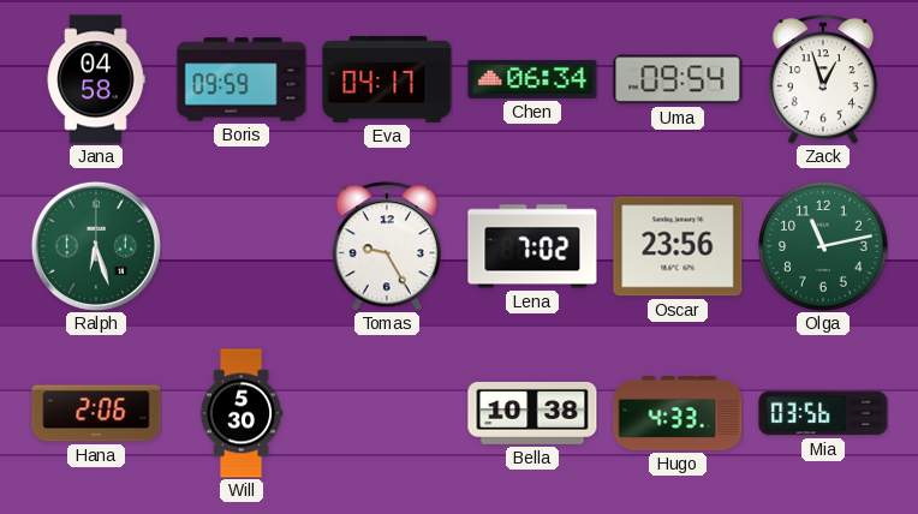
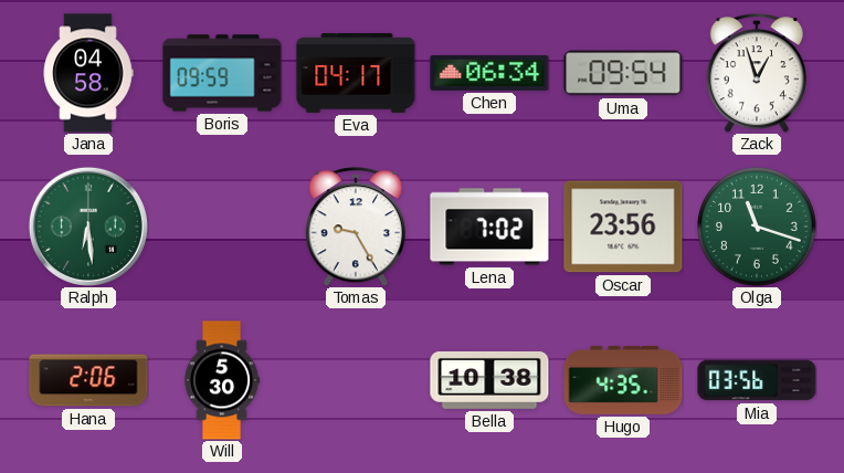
Ralph: 6:27 -> 6:29 (88, 227)
Olga: 11:13 -> 11:18 (757, 227)
Hugo: 4:33 -> 4:35 (623, 380)
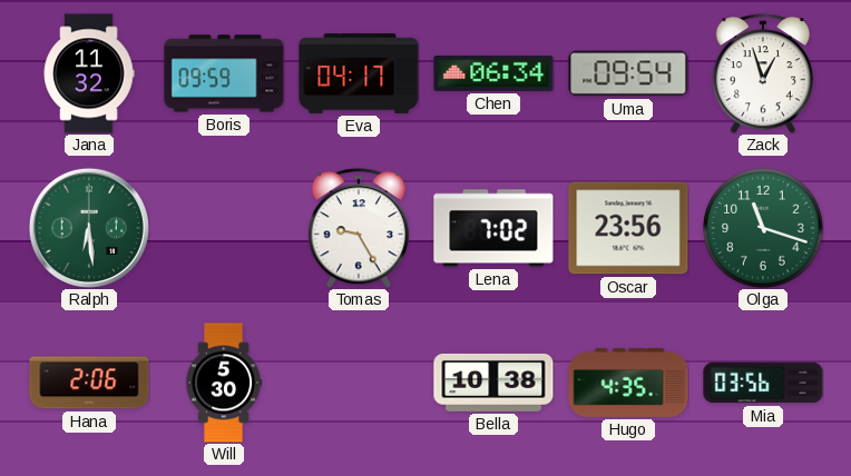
Jana: 04:58 -> 11:32 (89, 73)
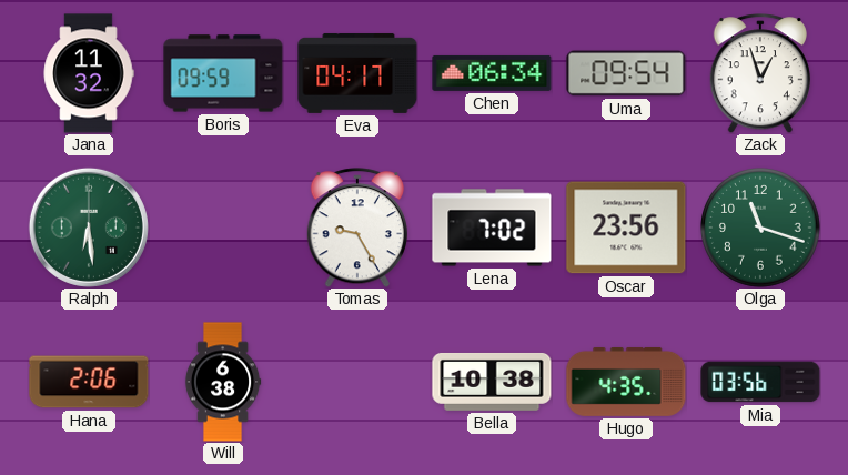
Will: 5:30 -> 6:38 (223, 382)
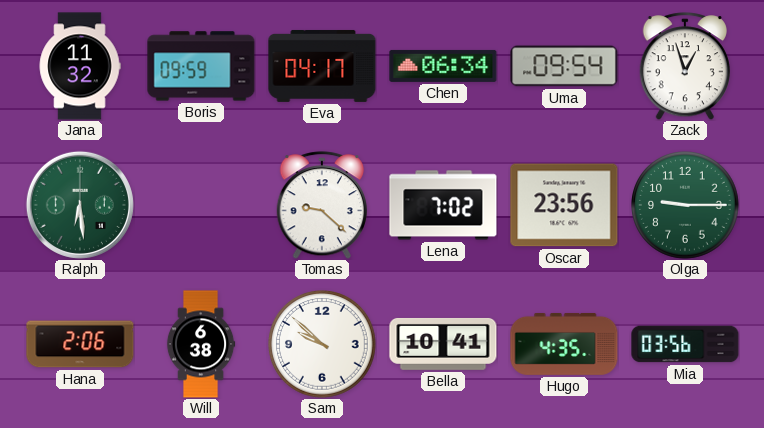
Tomas: 9:25 -> 9:22 (322, 205)
Olga: 11:18 -> 9:15 (685, 205)
Sam: none -> 9:52 (322, 344)
Bella: 10:38 -> 10:41 (443, 344)
